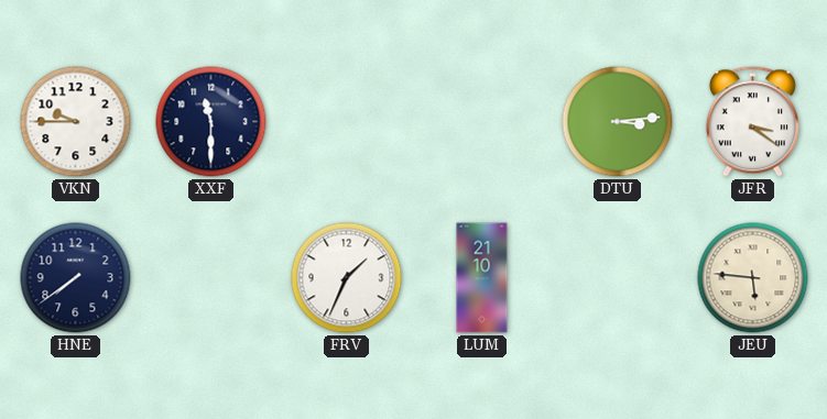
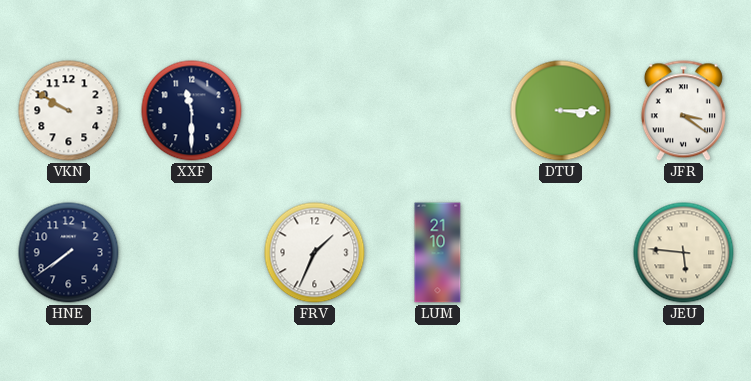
VKN: 9:45 -> 9:50 (69, 111)
DTU: 3:14 -> 3:15 (561, 111)
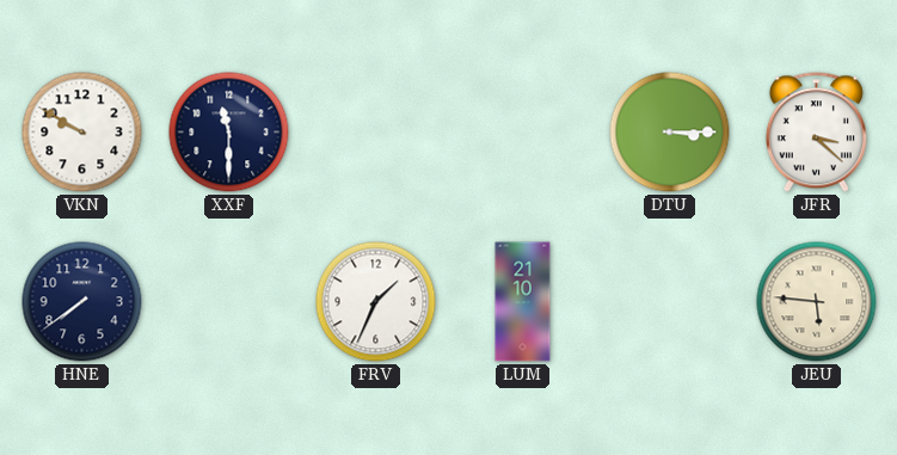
JFR: 3:21 -> 3:22 (816, 133)
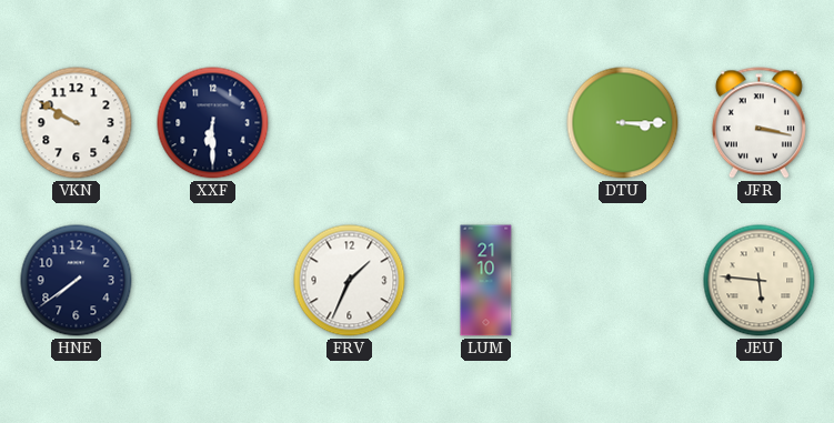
XXF: 11:30 -> 6:30 (213, 123)
JFR: 3:22 -> 3:17 (758, 123)
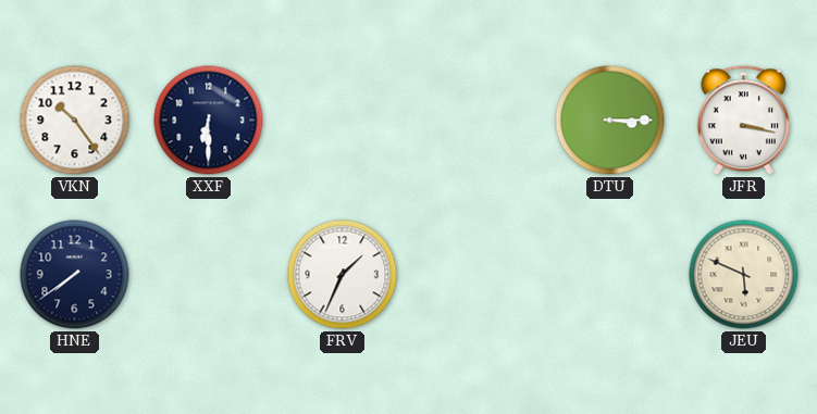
VKN: 9:50 -> 10:24 (75, 121)
LUM: 21:10 -> none (486, 281)
JEU: 5:46 -> 5:49 (744, 275)
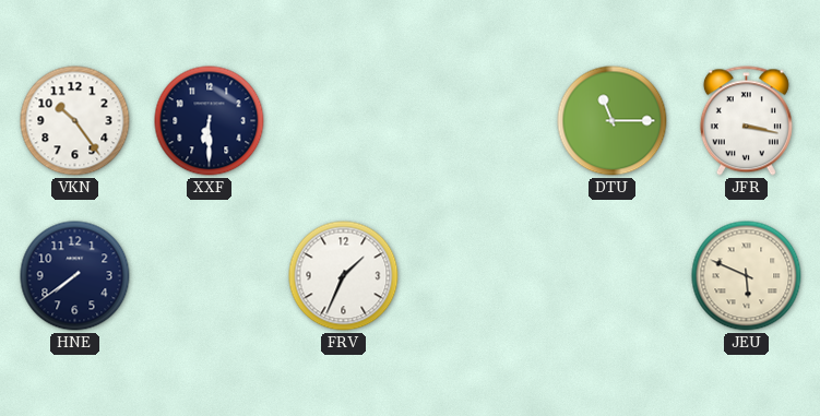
DTU: 3:15 -> 11:15 (613, 121)
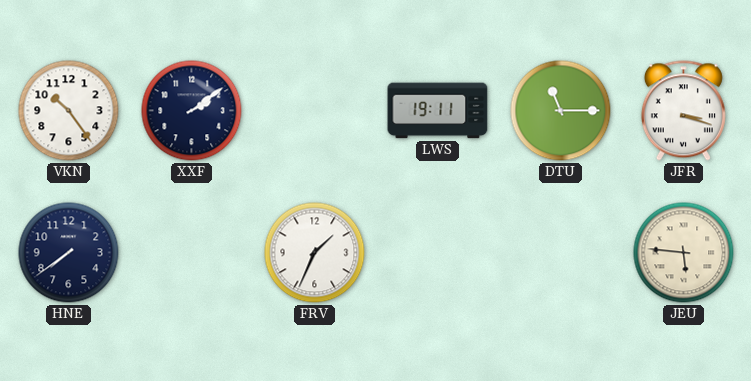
XXF: 6:30 -> 2:09 (192, 111)
LWS: none -> 19:11 (438, 111)
JFR: 3:17 -> 3:18 (683, 111)
JEU: 5:49 -> 5:46 (684, 253)
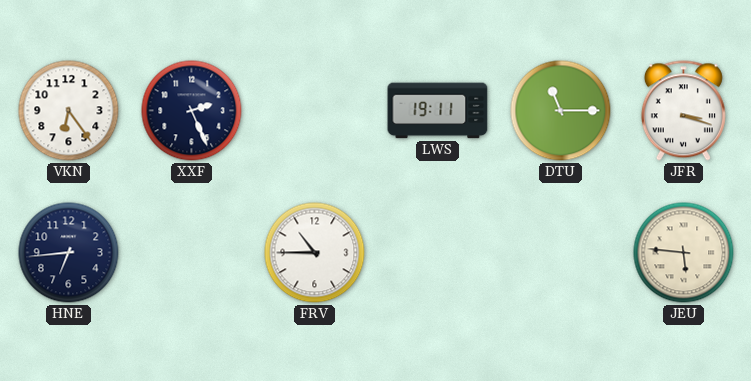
VKN: 10:24 -> 6:24 (69, 111)
XXF: 2:09 -> 2:26 (192, 111)
HNE: 7:39 -> 6:44 (69, 253)
FRV: 1:34 -> 10:45 (315, 253)
